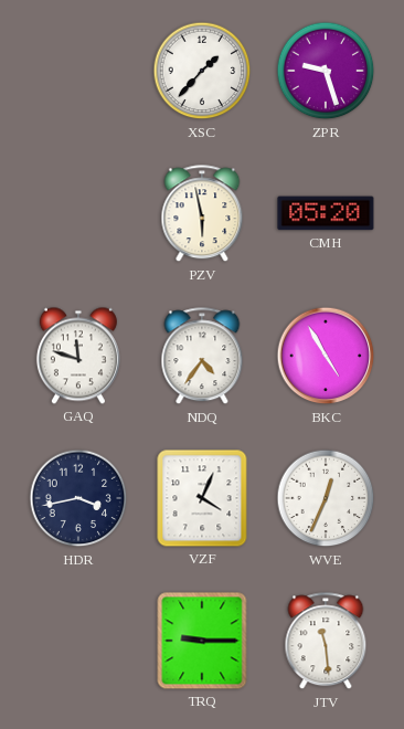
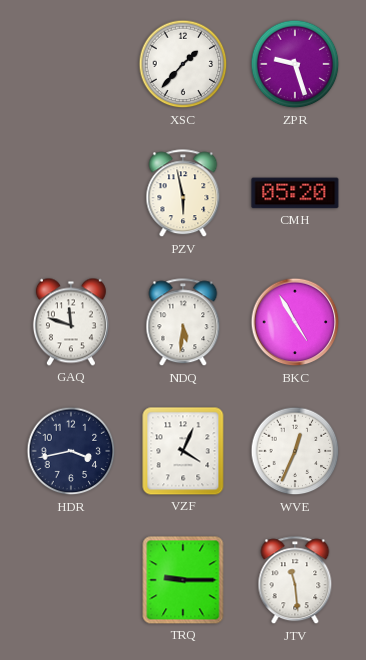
NDQ: 4:36 -> 5:31 (183, 323)
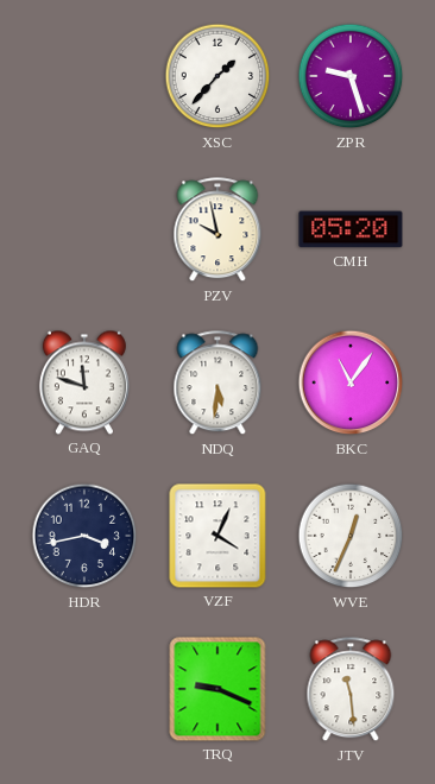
PZV: 5:58 -> 9:58 (218, 230)
BKC: 4:55 -> 11:06 (351, 382)
TRQ: 9:15 -> 9:19 (218, 689)
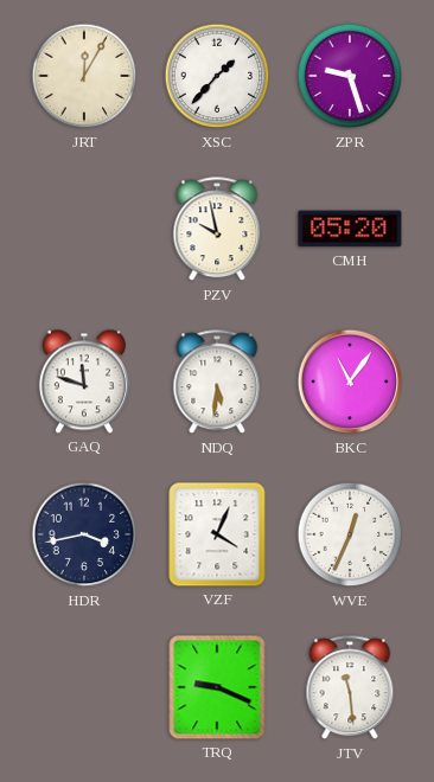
JRT: none -> 12:05 (84, 76)
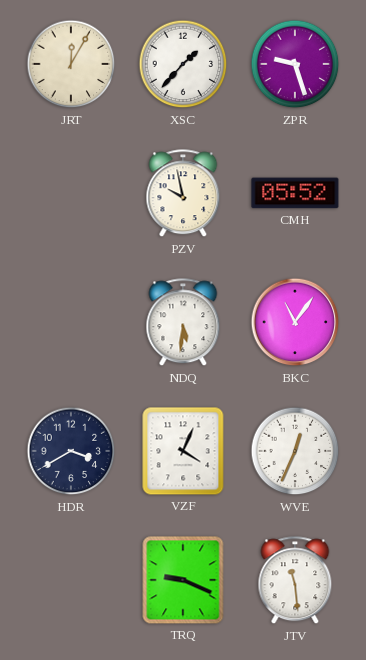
CMH: 05:20 -> 05:52 (295, 193)
GAQ: 11:48 -> none (84, 382)
HDR: 3:43 -> 3:40 (71, 451)
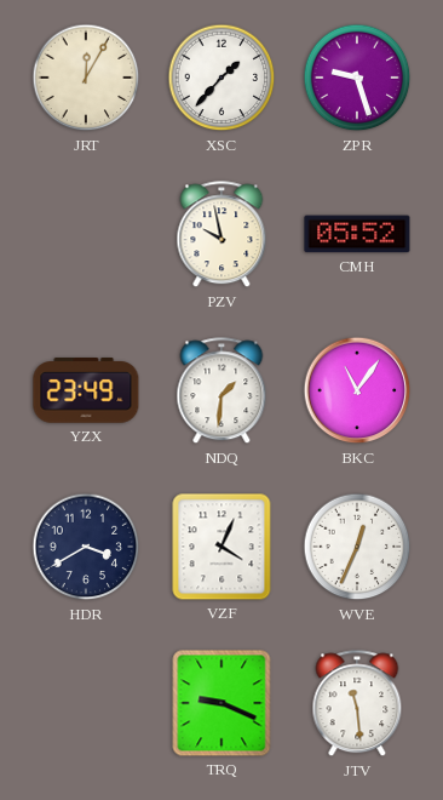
YZX: none -> 23:49 (86, 392)
NDQ: 5:31 -> 1:31 (221, 392)
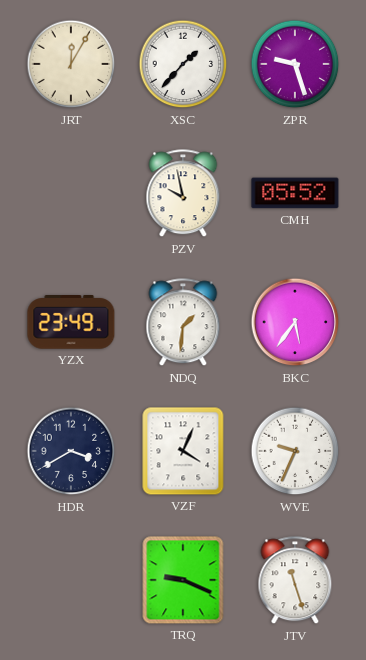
BKC: 11:06 -> 5:36 (295, 322)
WVE: 12:34 -> 9:34 (295, 451)
JTV: 11:29 -> 11:27 (295, 581)
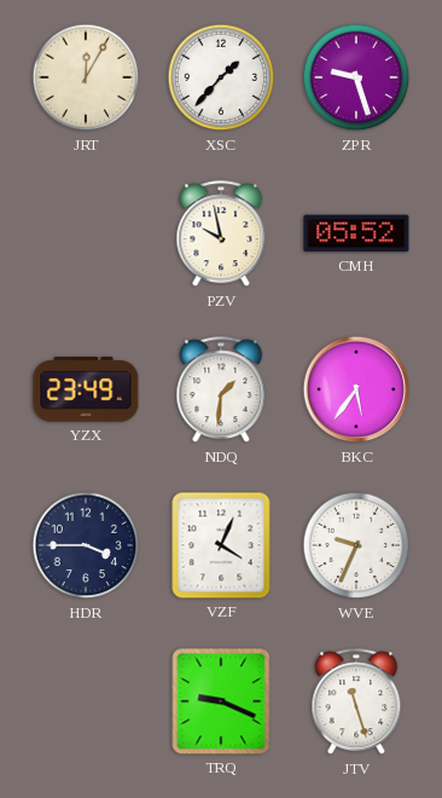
HDR: 3:40 -> 3:45 (86, 545)
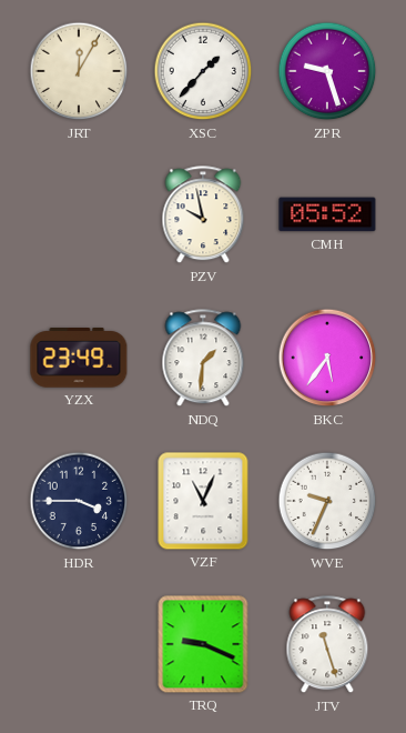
VZF: 4:04 -> 11:04 (203, 501)
